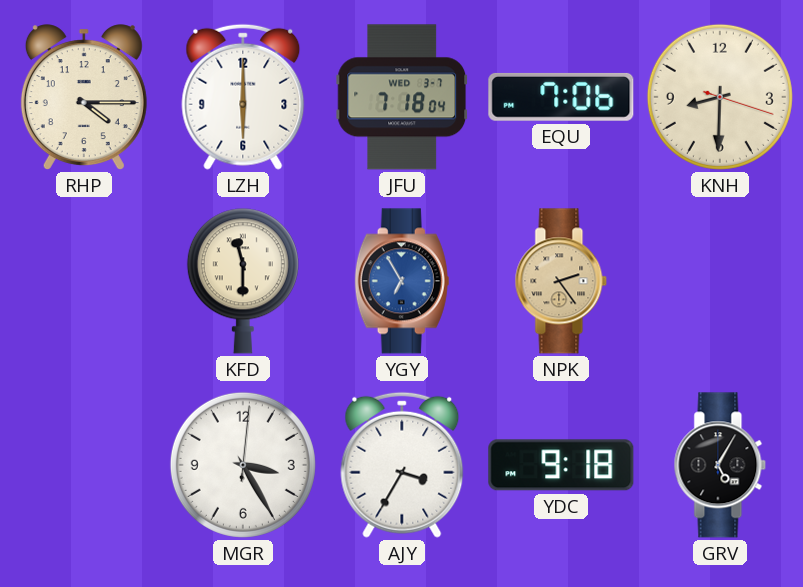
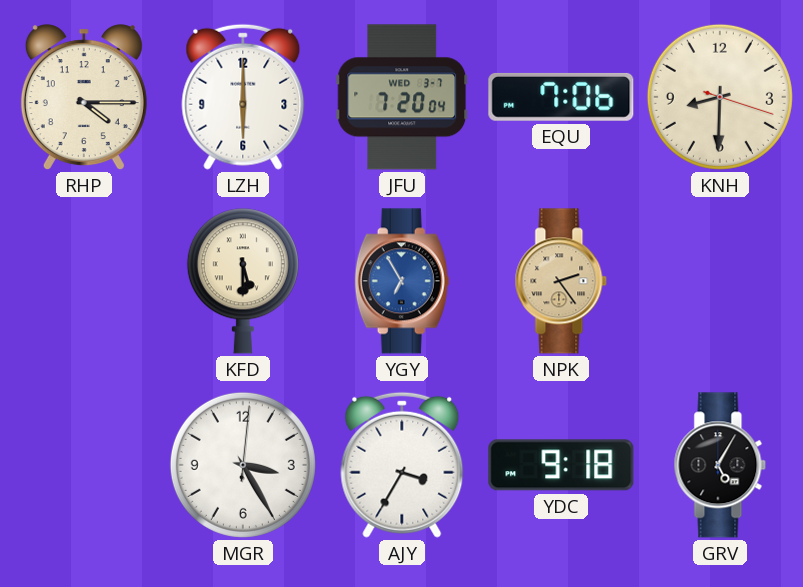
JFU: 7:18 -> 7:20 (402, 97)
KFD: 11:30 -> 5:30 (243, 281)
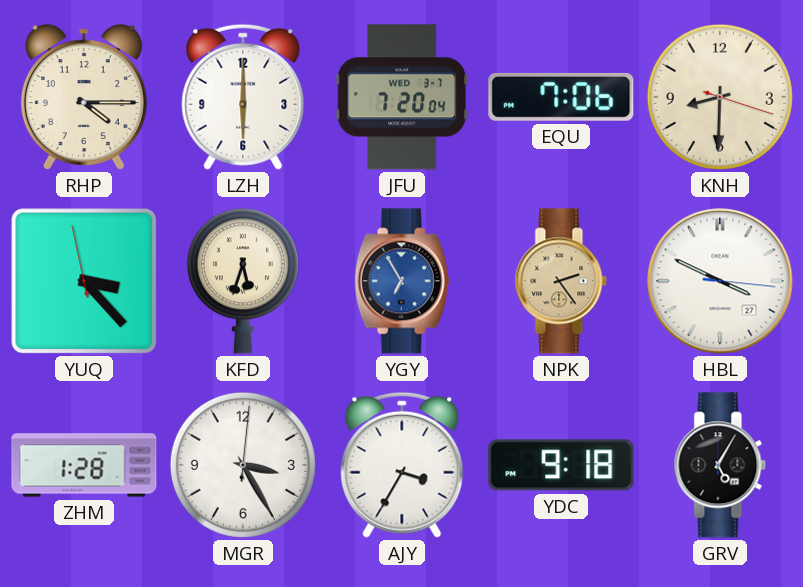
YUQ: none -> 3:22 (84, 281)
KFD: 5:30 -> 5:33 (243, 281)
HBL: none -> 3:49 (720, 281)
ZHM: none -> 1:28 (84, 465)
